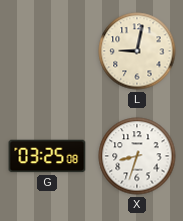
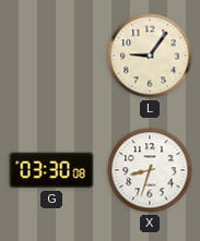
L: 9:02 -> 9:06 (150, 56)
G: 03:25 -> 03:30 (51, 170)
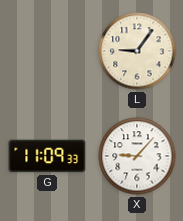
G: 03:30 -> 11:09 (47, 156)
X: 8:33 -> 9:07 (137, 156)
